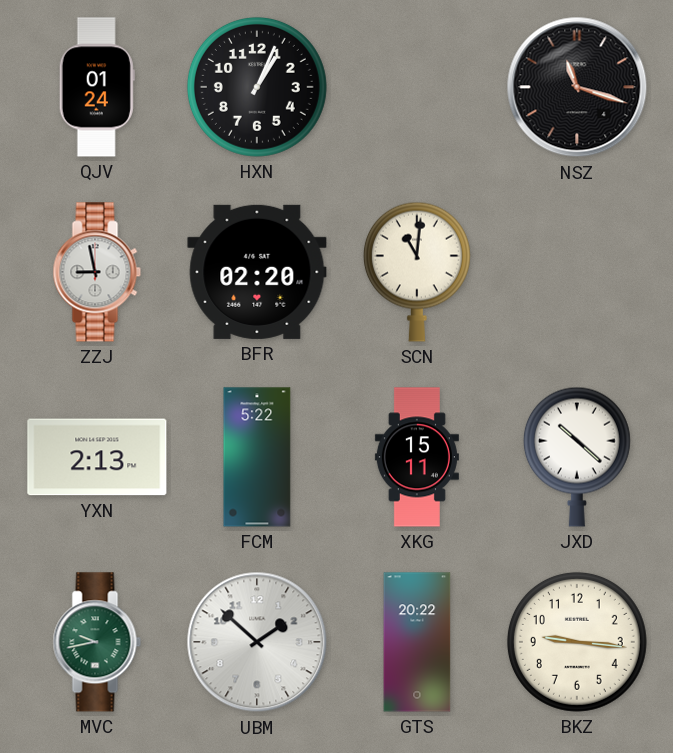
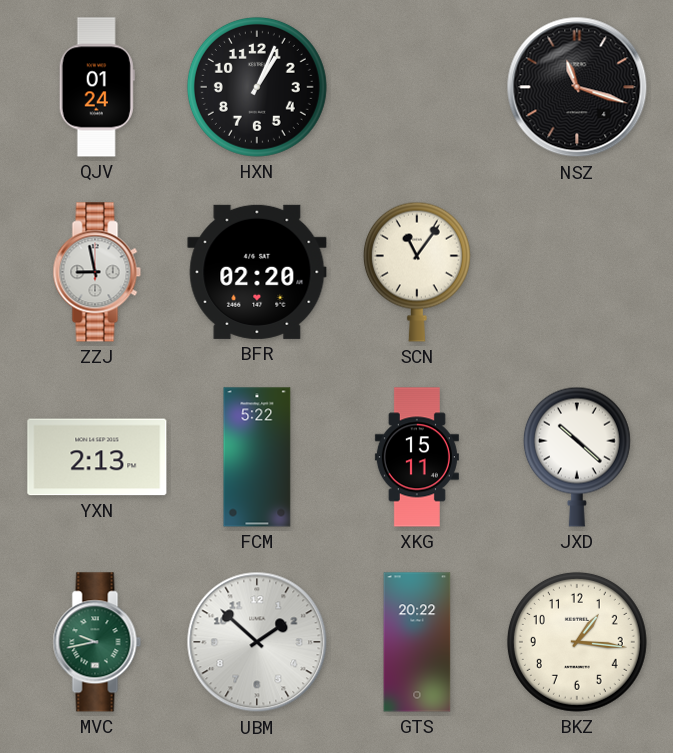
SCN: 11:01 -> 11:06 (417, 272)
BKZ: 9:16 -> 1:16 (577, 642)
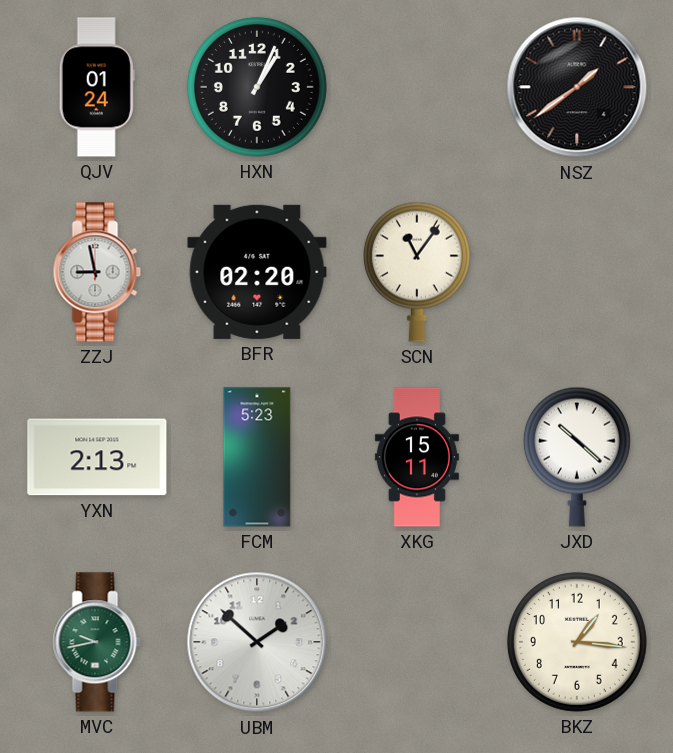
NSZ: 11:18 -> 1:39 (577, 87)
FCM: 5:22 -> 5:23 (257, 457)
GTS: 20:22 -> none (417, 642)
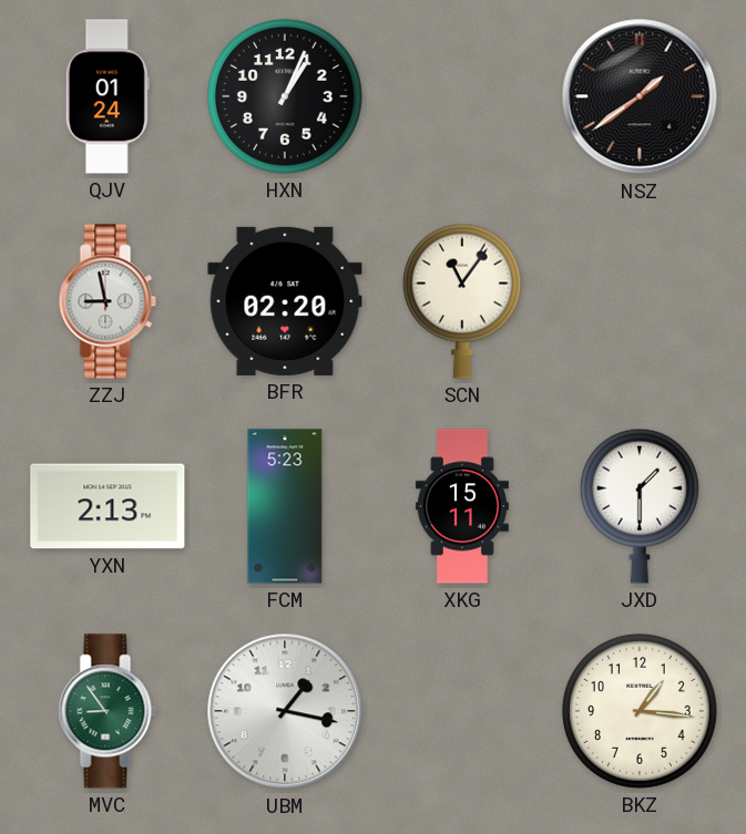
JXD: 10:22 -> 1:30 (640, 506)
MVC: 9:43 -> 8:54 (108, 711)
UBM: 1:52 -> 1:17 (285, 711)
